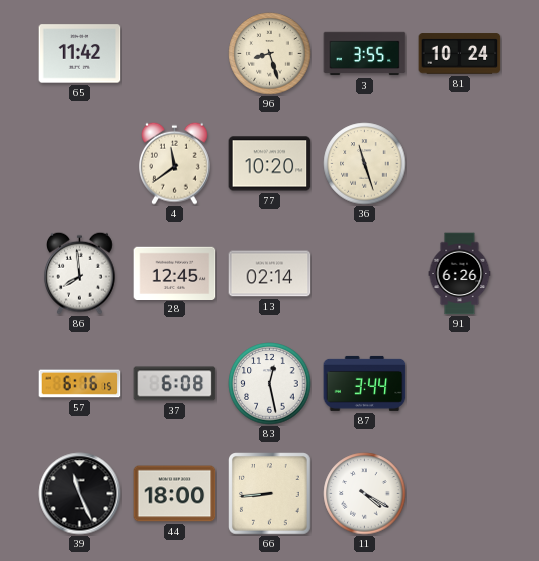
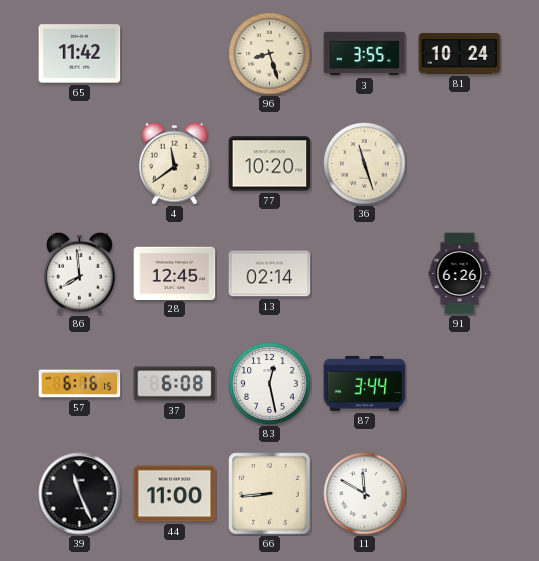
44: 18:00 -> 11:00 (175, 494)
11: 4:20 -> 11:50 (365, 494)
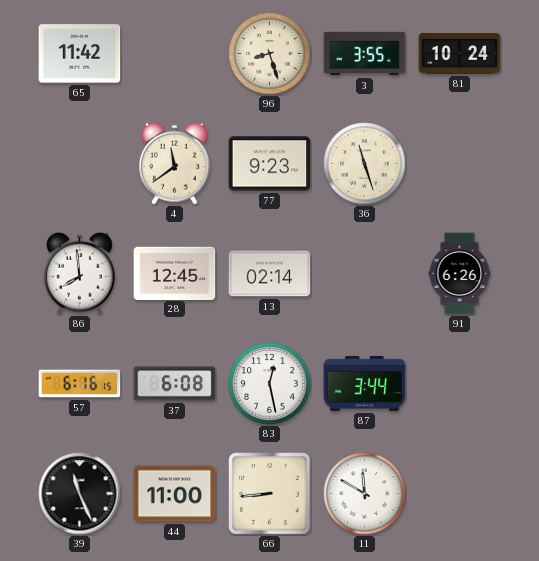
77: 10:20 -> 9:23 (270, 164)
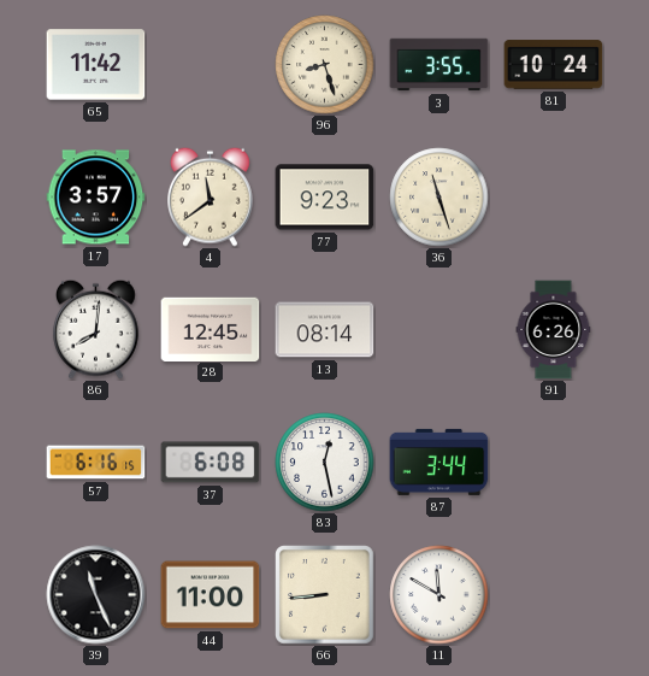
17: none -> 3:57 (96, 198)
86: 7:59 -> 8:01 (96, 329)
13: 02:14 -> 08:14 (325, 330)
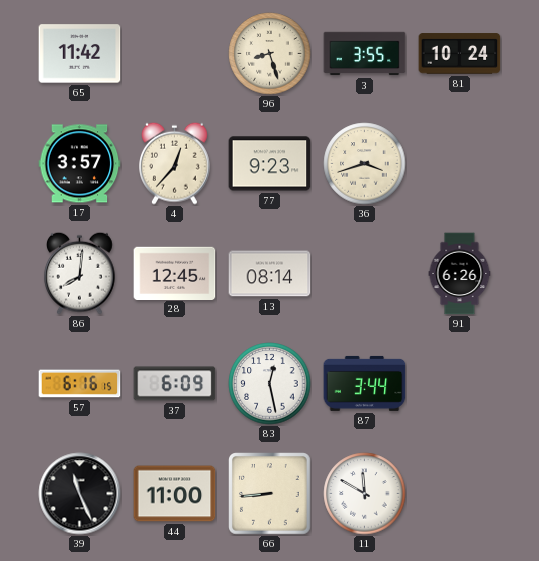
4: 11:39 -> 12:37 (175, 163)
36: 11:27 -> 3:42 (365, 164)
37: 6:08 -> 6:09 (175, 384)
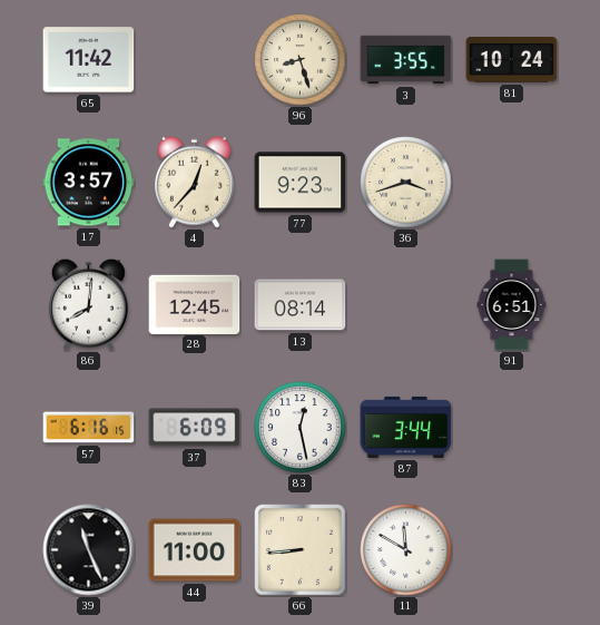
91: 6:26 -> 6:51 (512, 305)
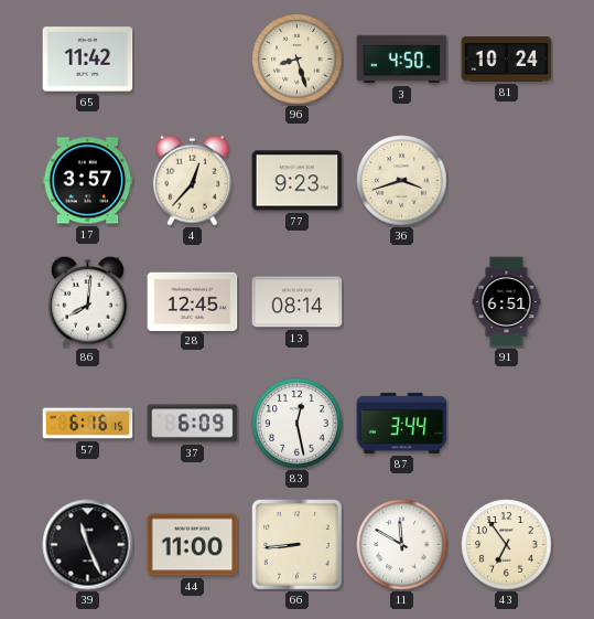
3: 3:55 -> 4:50 (402, 60)
43: none -> 6:54 (507, 545)
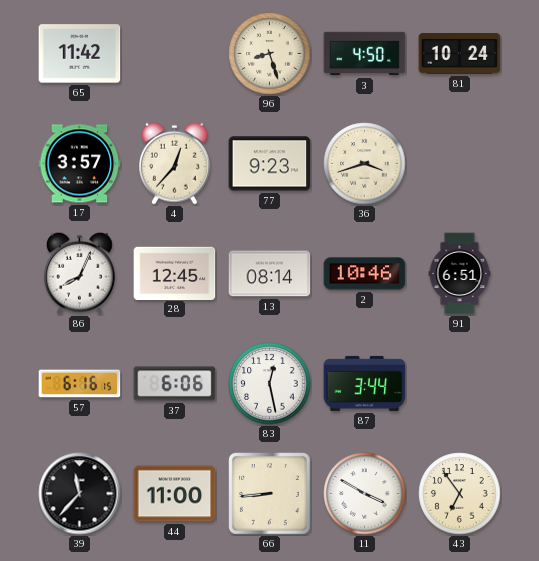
86: 8:01 -> 8:04 (80, 273)
2: none -> 10:46 (365, 274)
37: 6:09 -> 6:06 (175, 384)
39: 11:26 -> 11:37 (80, 494)
11: 11:50 -> 3:50 (365, 494)
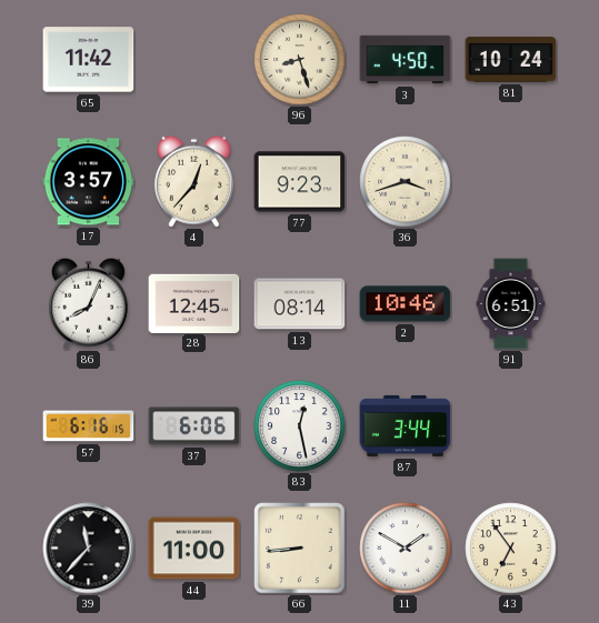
11: 3:50 -> 1:50 (406, 549)
